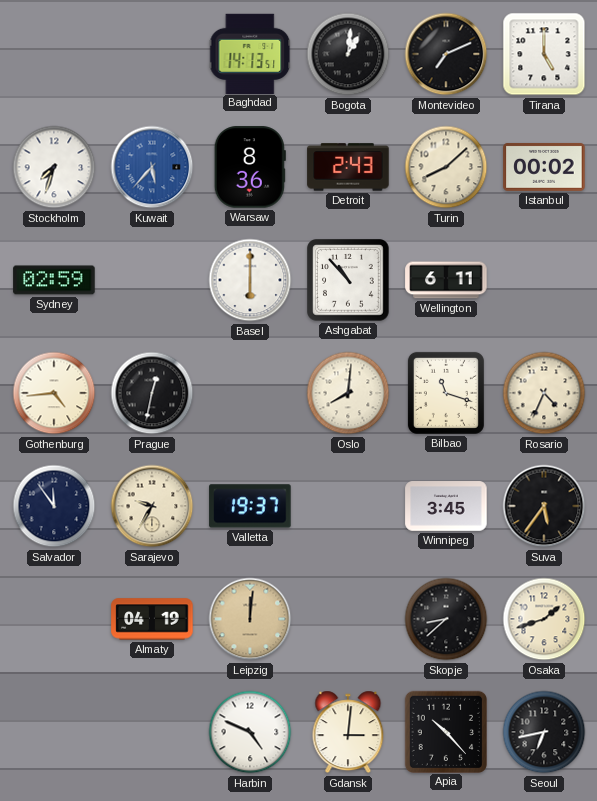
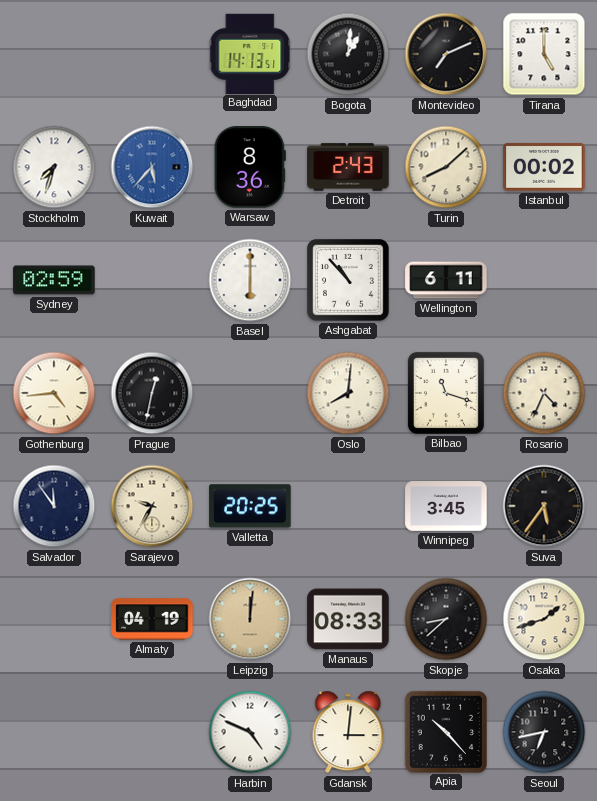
Valletta: 19:37 -> 20:25 (250, 506)
Manaus: none -> 08:33 (348, 619)
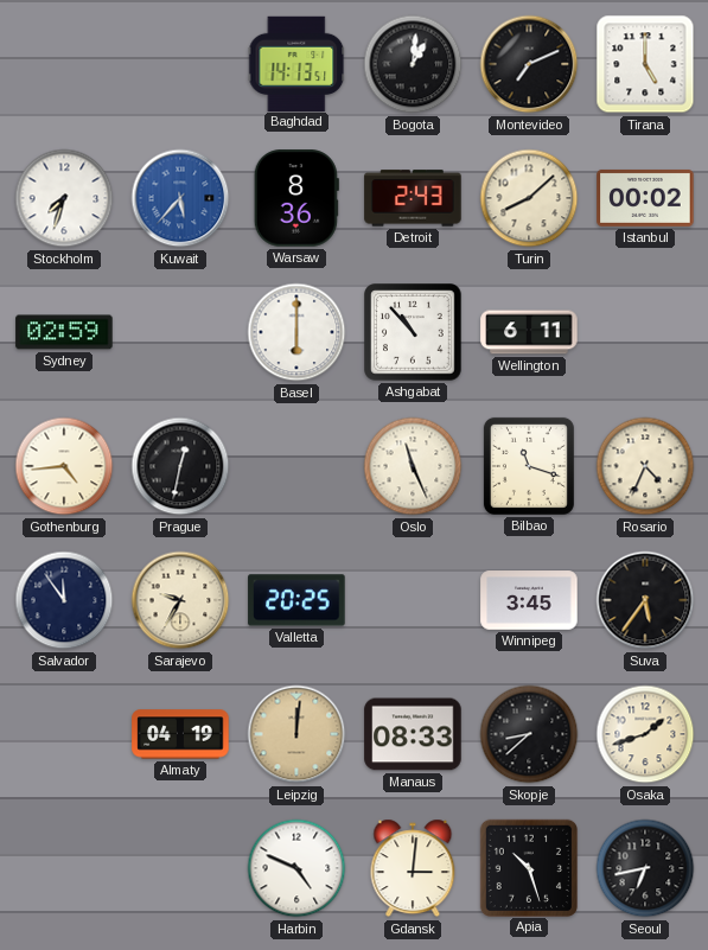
Oslo: 8:01 -> 11:26 (413, 466)
Apia: 10:23 -> 10:27 (528, 867)
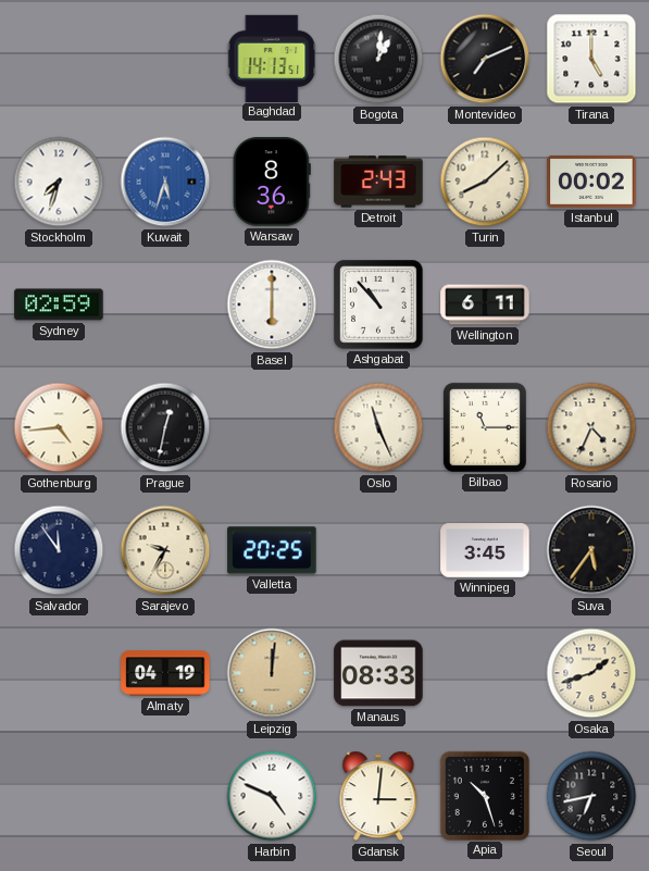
Kuwait: 5:37 -> 5:33 (165, 182)
Bilbao: 11:18 -> 11:15 (485, 427)
Skopje: 8:38 -> none (529, 734)
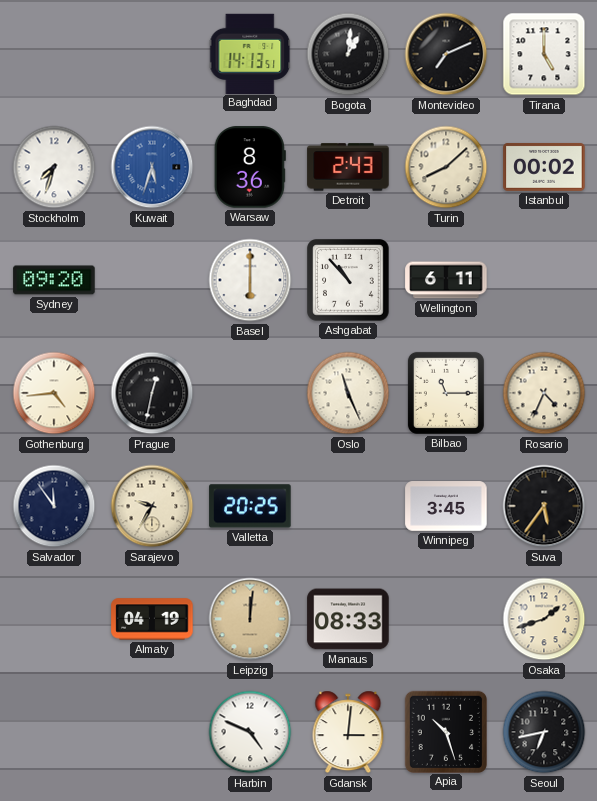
Sydney: 02:59 -> 09:20 (54, 280)
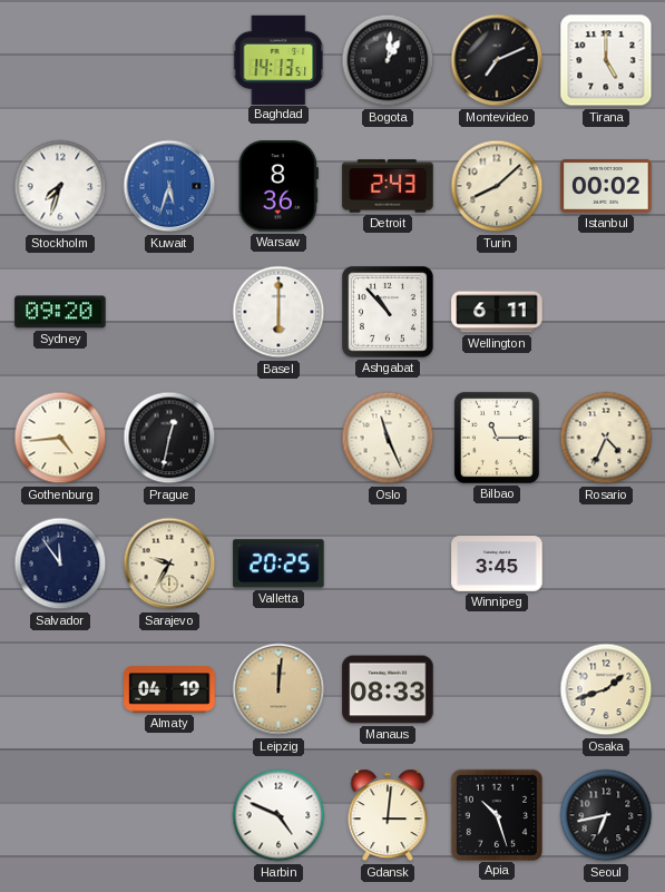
Suva: 5:36 -> none (544, 506)
